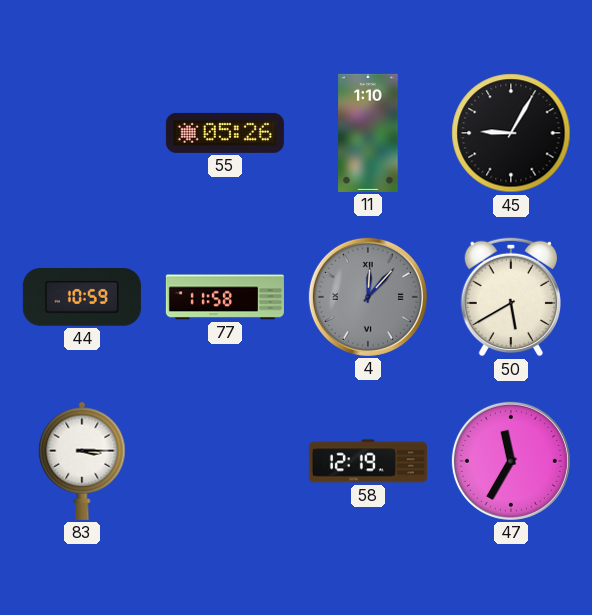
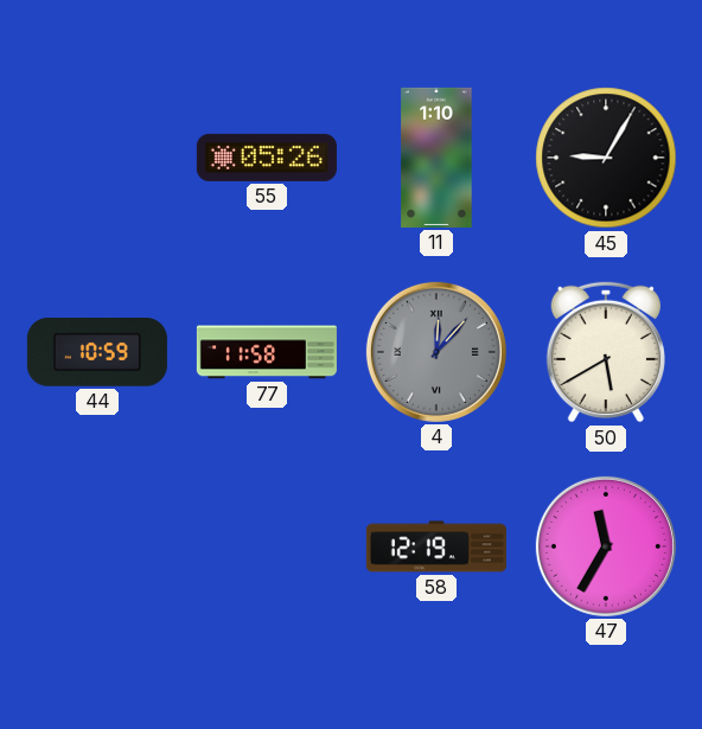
83: 3:15 -> none (82, 461)
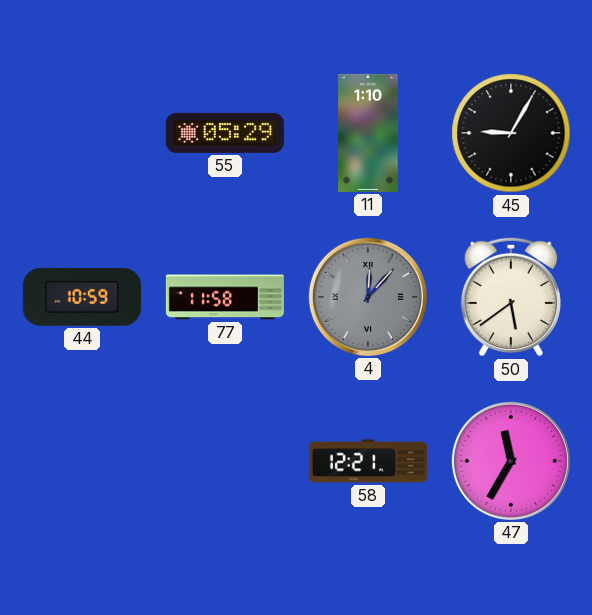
55: 05:26 -> 05:29 (225, 133)
50: 5:40 -> 5:39 (511, 297)
58: 12:19 -> 12:21 (368, 461)
